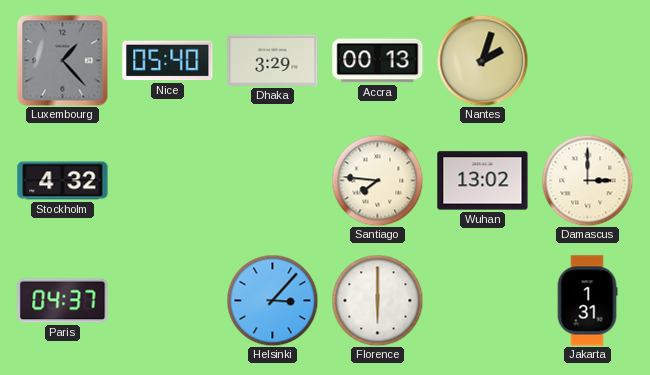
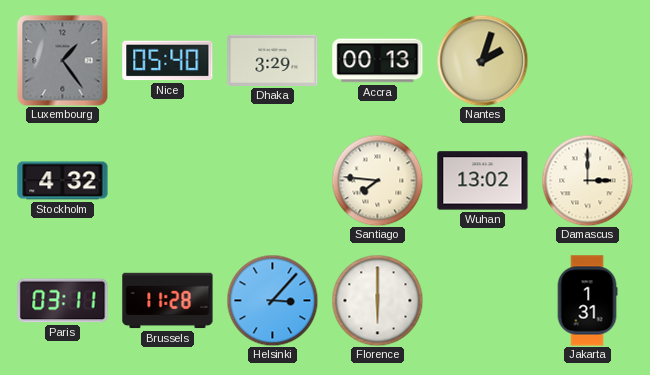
Luxembourg: 1:23 -> 1:24 (62, 60)
Paris: 04:37 -> 03:11 (63, 301)
Brussels: none -> 11:28 (168, 301)
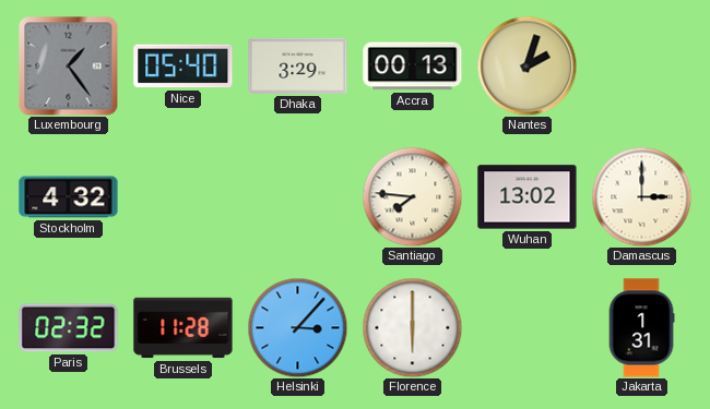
Paris: 03:11 -> 02:32 (69, 328)
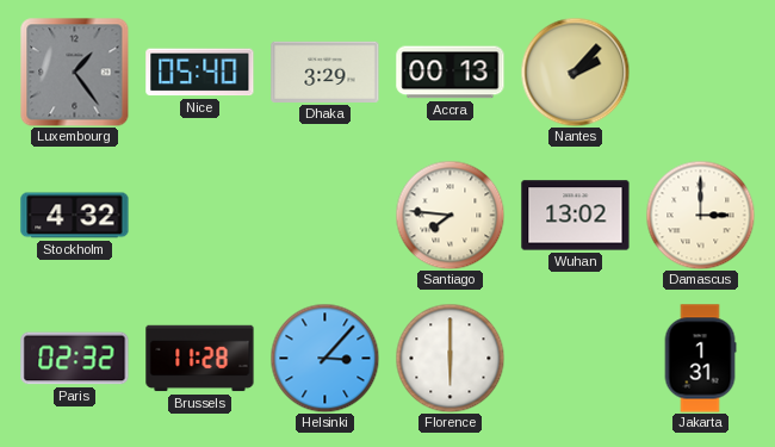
Nantes: 2:03 -> 2:07 (575, 72)
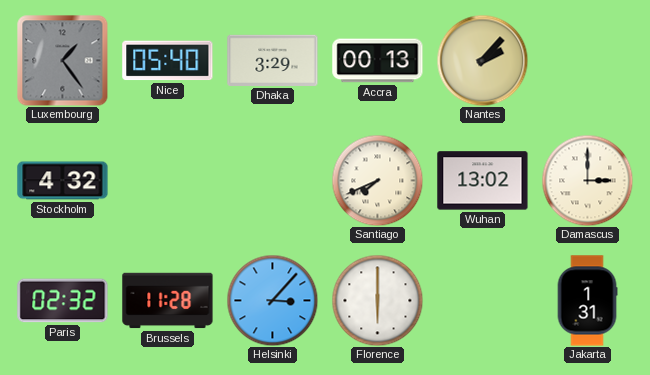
Santiago: 7:46 -> 7:41 (377, 180)
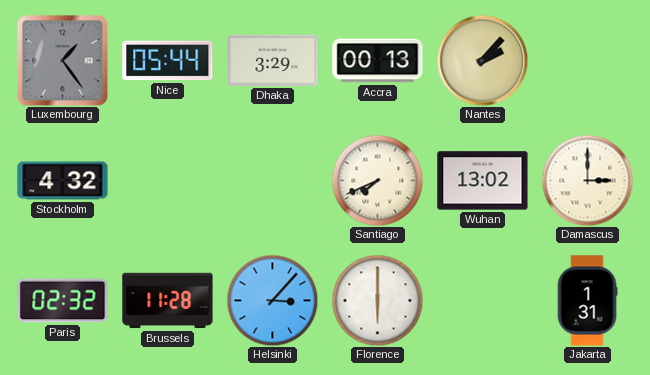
Nice: 05:40 -> 05:44 (168, 61)
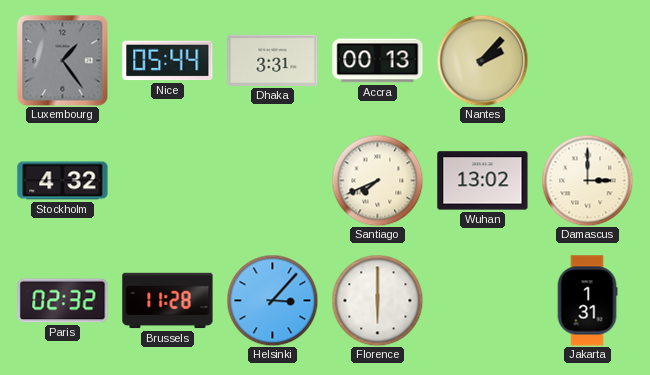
Dhaka: 3:29 -> 3:31 (273, 60)
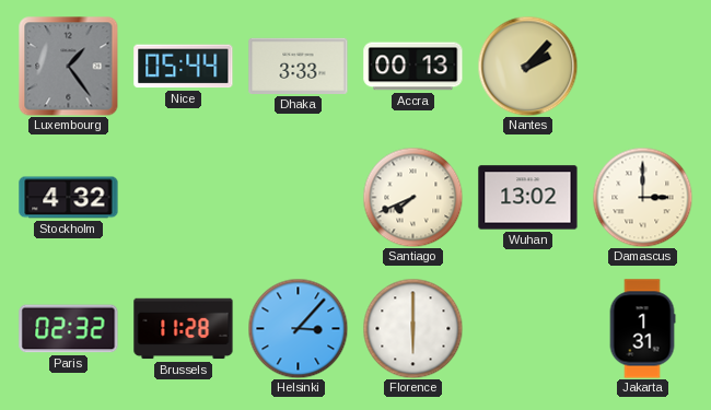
Dhaka: 3:31 -> 3:33 (299, 66)
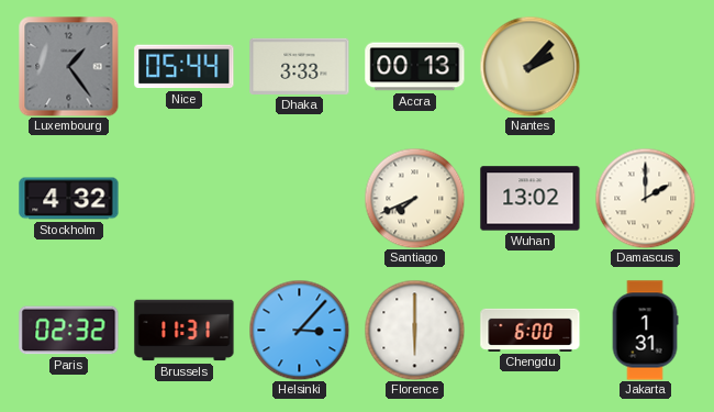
Damascus: 3:00 -> 2:00 (645, 198)
Brussels: 11:28 -> 11:31 (185, 331)
Chengdu: none -> 6:00 (531, 330)
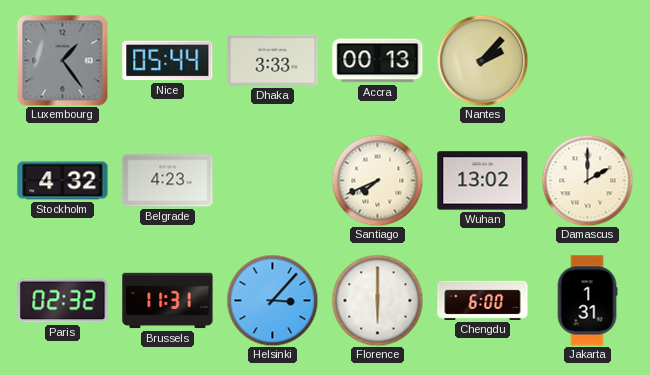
Belgrade: none -> 4:23 (168, 181)
